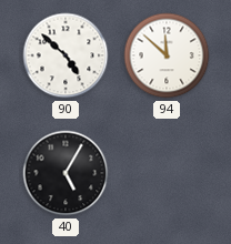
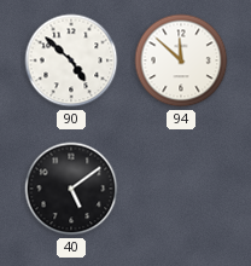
40: 5:05 -> 5:09 (71, 189)
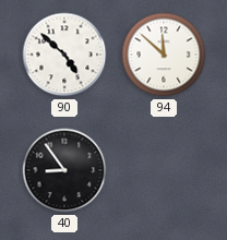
40: 5:09 -> 8:54 (64, 170)
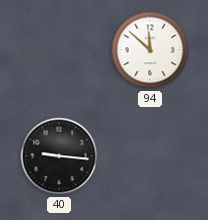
90: 4:52 -> none (64, 55)
40: 8:54 -> 9:16 (59, 156)
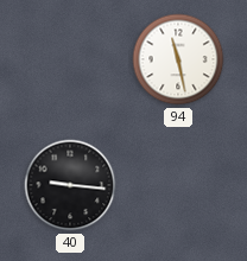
94: 11:52 -> 11:28 (178, 59)
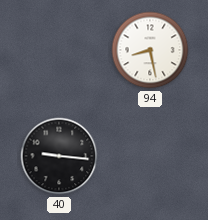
94: 11:28 -> 8:28 (150, 50)
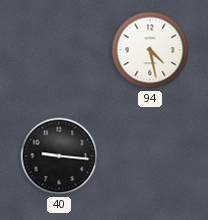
94: 8:28 -> 4:28 (150, 50)
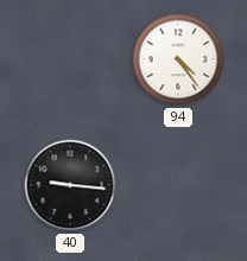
94: 4:28 -> 4:24 (178, 59)
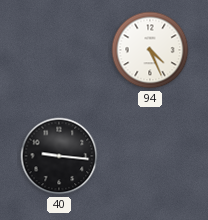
94: 4:24 -> 4:26 (150, 50)
